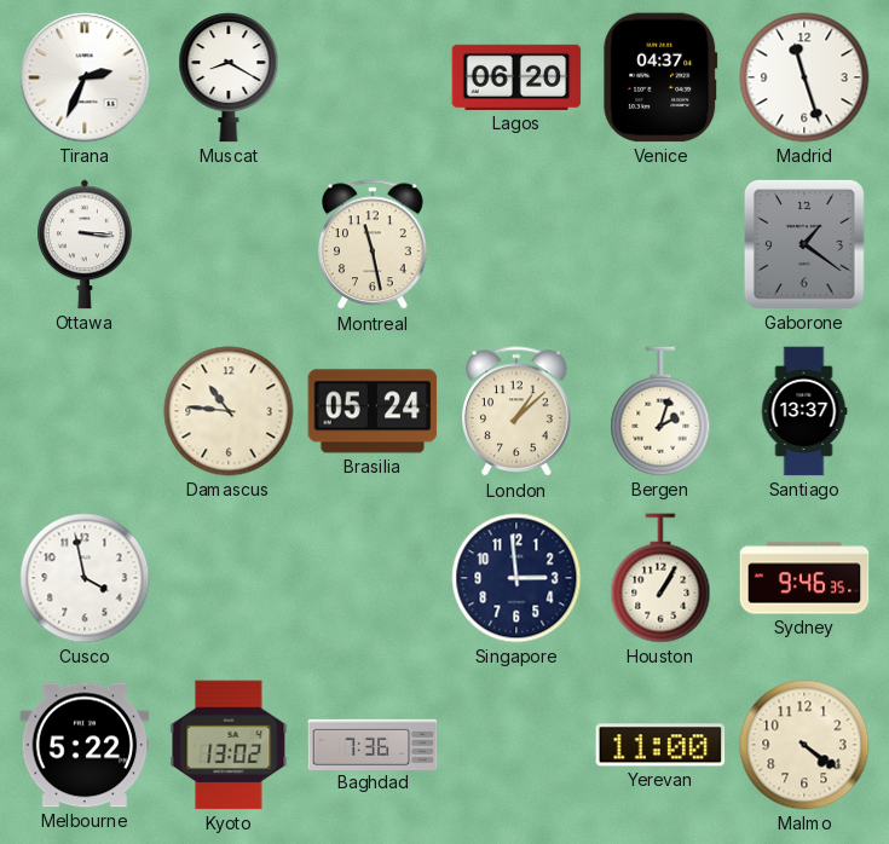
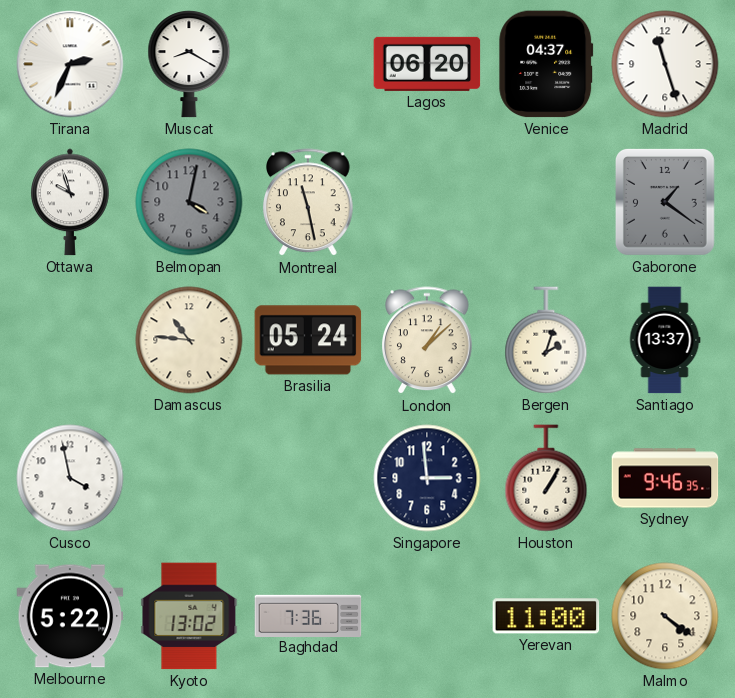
Ottawa: 3:16 -> 9:57 (71, 202)
Belmopan: none -> 4:02 (189, 202)
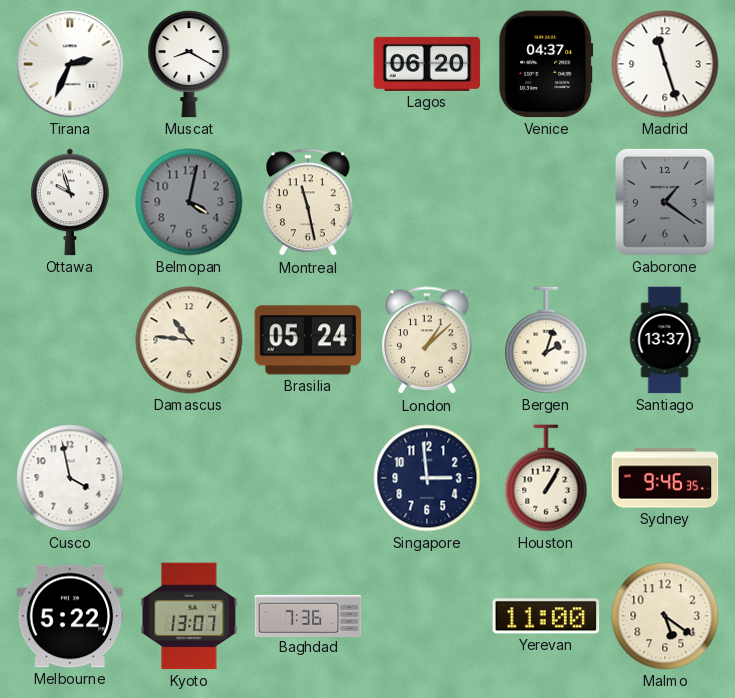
Kyoto: 13:02 -> 13:07 (189, 616)
Malmo: 4:21 -> 5:21 (665, 616)
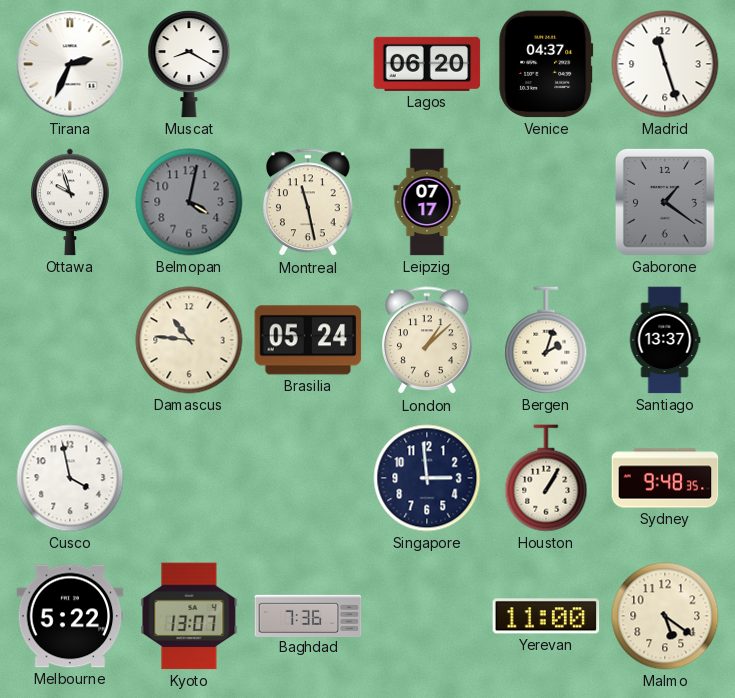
Leipzig: none -> 07:17 (427, 202)
Sydney: 9:46 -> 9:48 (665, 478)
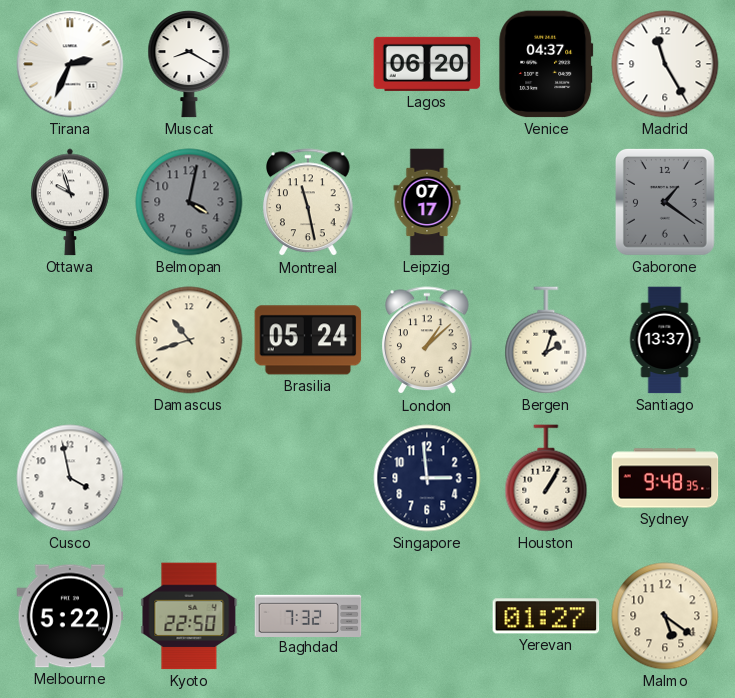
Madrid: 11:27 -> 11:25 (665, 64)
Damascus: 10:46 -> 10:42 (189, 340)
Kyoto: 13:07 -> 22:50 (189, 616)
Baghdad: 7:36 -> 7:32 (308, 615)
Yerevan: 11:00 -> 01:27 (546, 616)
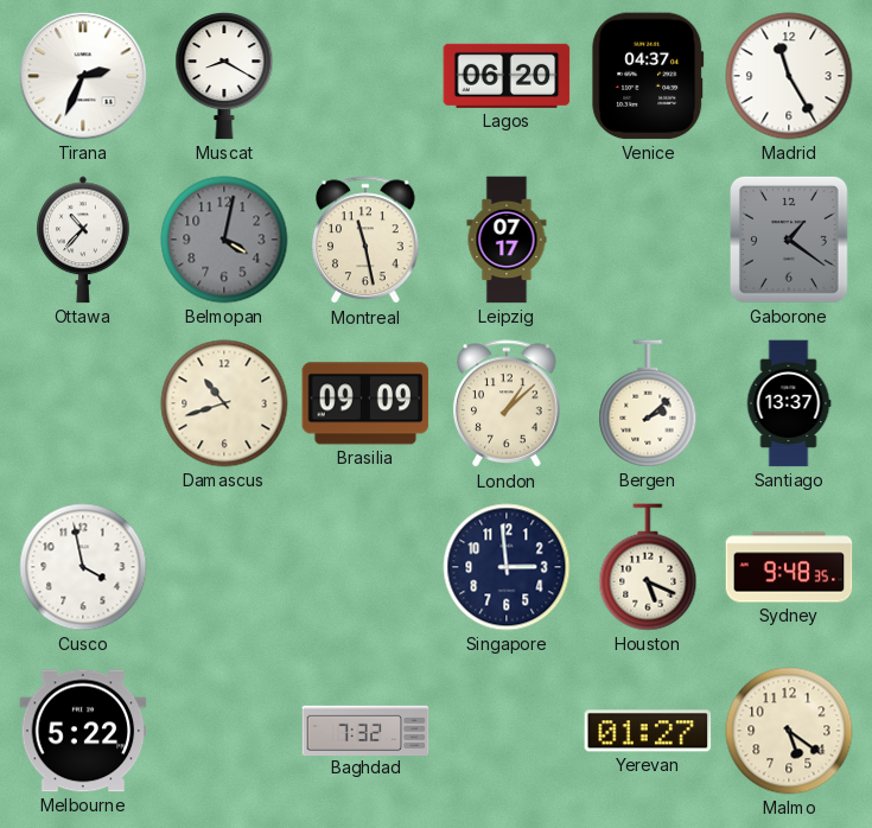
Ottawa: 9:57 -> 10:37 (84, 240)
Brasilia: 05:24 -> 09:09 (365, 403)
Bergen: 2:03 -> 2:08 (648, 403)
Houston: 1:05 -> 5:19 (648, 567)
Kyoto: 22:50 -> none (189, 616)
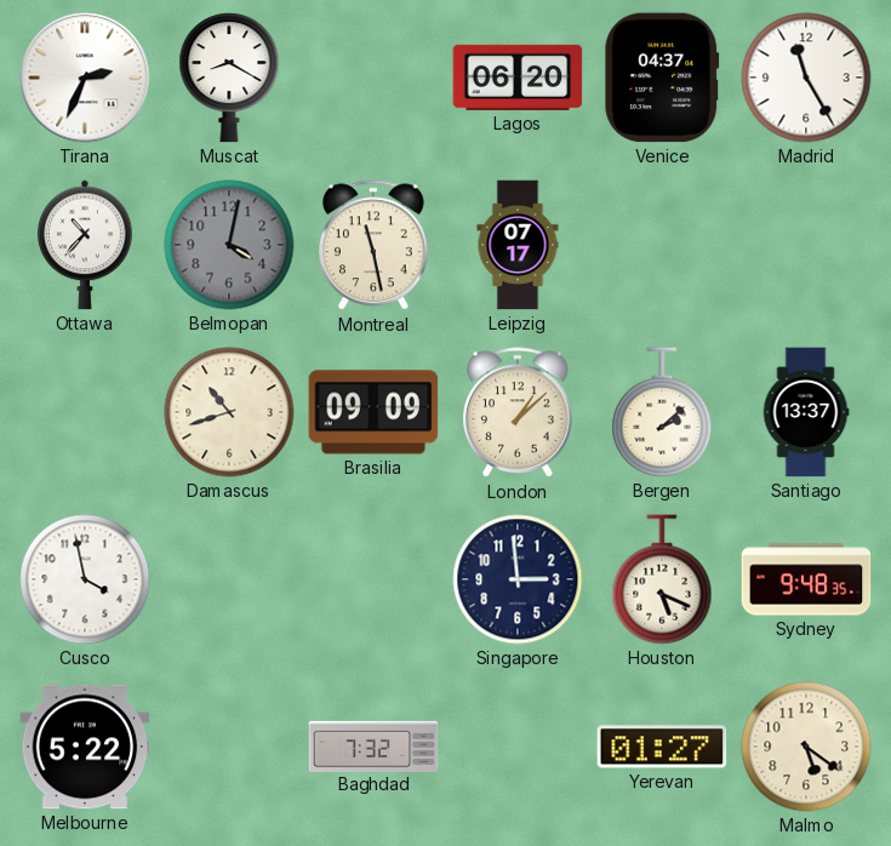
Gaborone: 1:21 -> none (789, 240)
